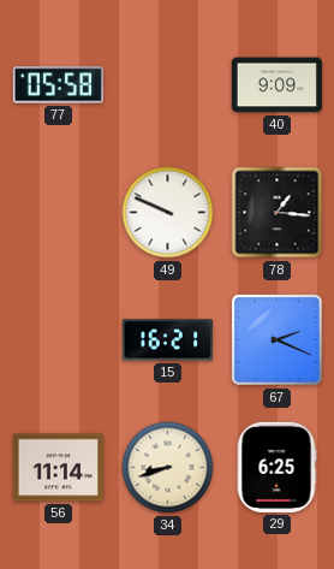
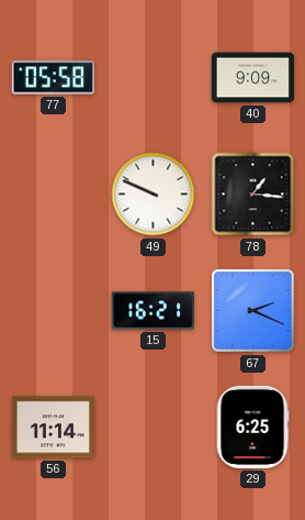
34: 8:42 -> none (168, 468)
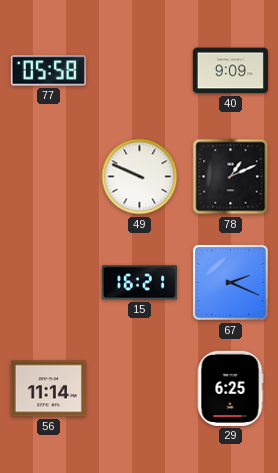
78: 1:16 -> 1:11 (231, 177)
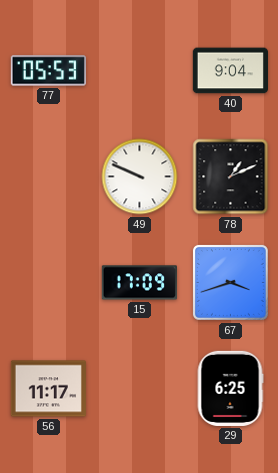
77: 05:58 -> 05:53 (48, 71)
40: 9:09 -> 9:04 (230, 71)
15: 16:21 -> 17:09 (139, 283)
67: 2:19 -> 3:42 (230, 282)
56: 11:14 -> 11:17 (48, 389)
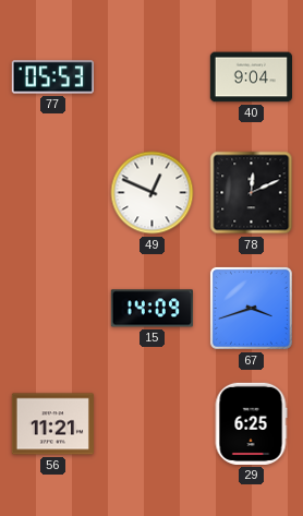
49: 9:49 -> 12:49 (153, 193)
78: 1:11 -> 12:11 (252, 193)
15: 17:09 -> 14:09 (152, 309)
56: 11:17 -> 11:21 (52, 424)
